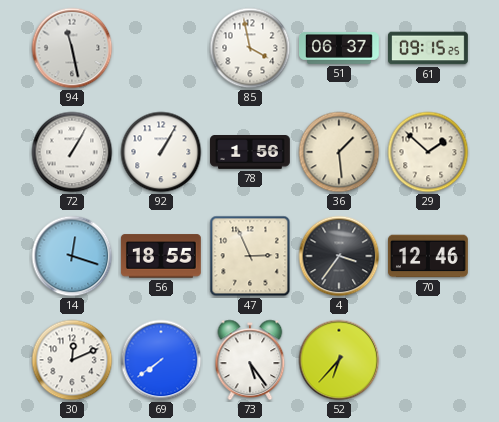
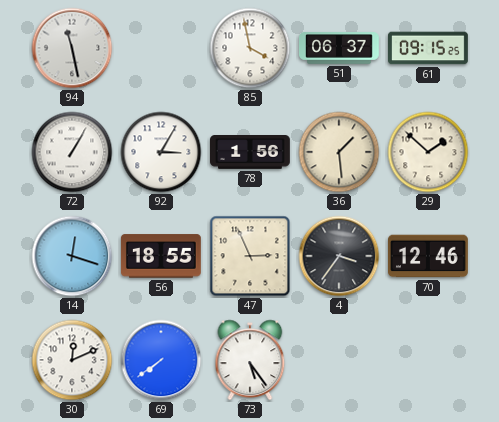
92: 1:05 -> 3:05 (161, 152)
52: 6:37 -> none (339, 360)
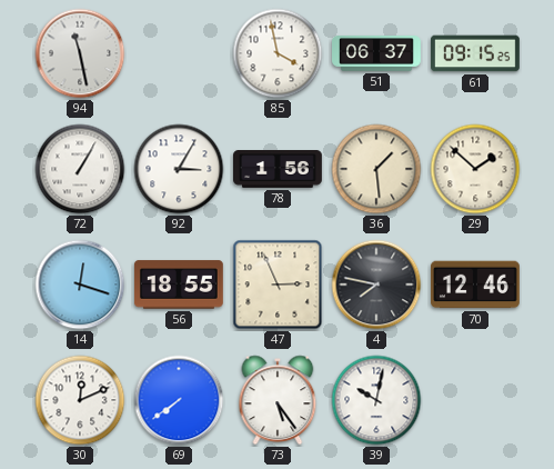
4: 3:36 -> 7:47 (376, 285)
39: none -> 10:02 (376, 400)
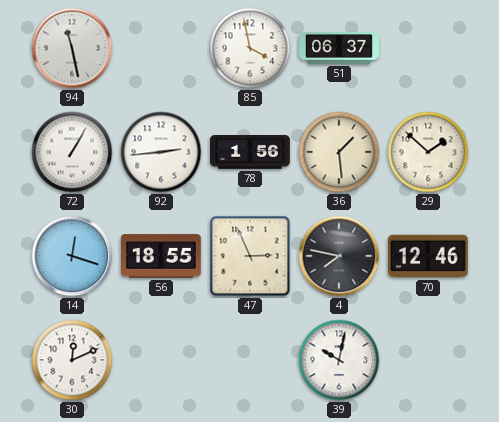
61: 09:15 -> none (476, 53)
92: 3:05 -> 2:44 (161, 152)
69: 7:39 -> none (179, 400)
73: 5:24 -> none (278, 400)
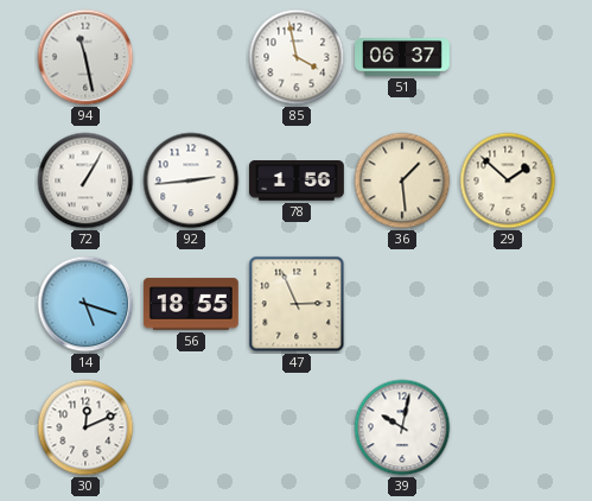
14: 12:18 -> 5:18 (85, 304)
4: 7:47 -> none (339, 256)
70: 12:46 -> none (429, 256)
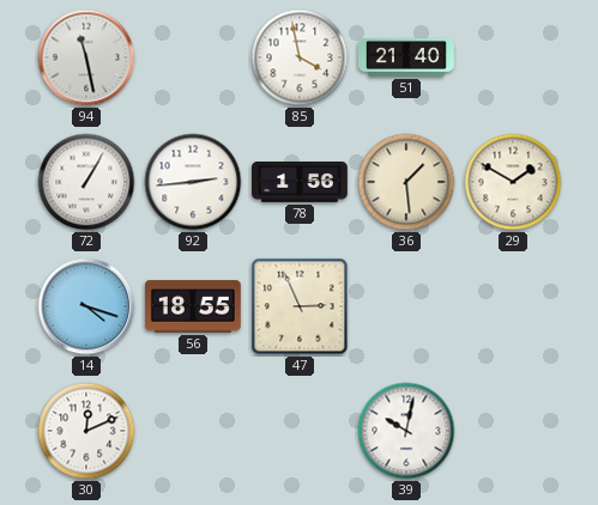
51: 06:37 -> 21:40 (407, 57)
29: 1:52 -> 1:50 (513, 182)
14: 5:18 -> 4:18 (86, 306)
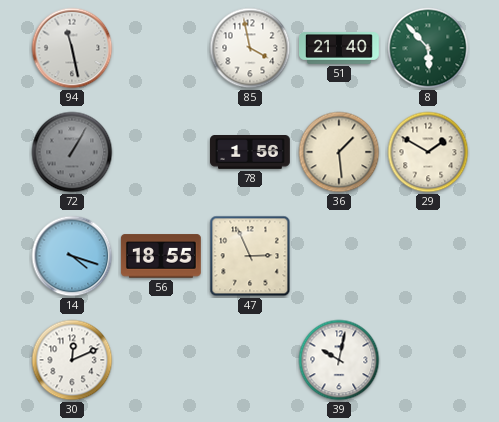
8: none -> 5:53 (428, 48)
72 dial: white -> grey (72, 152)
92: 2:44 -> none (193, 182)
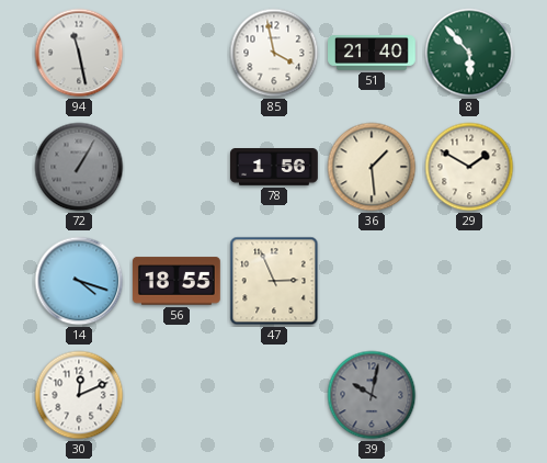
39 dial: white -> grey (372, 395)
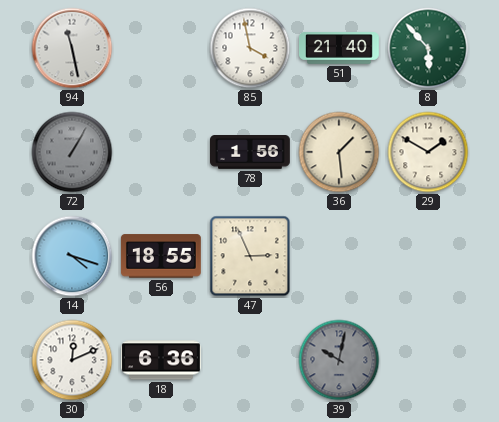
18: none -> 6:36 (162, 360)
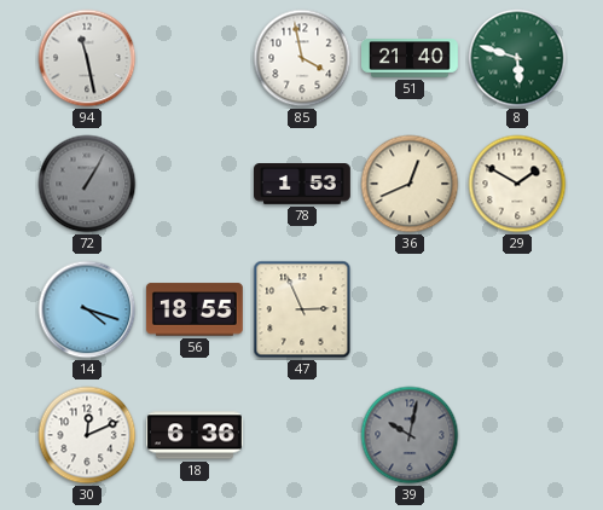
8: 5:53 -> 5:48 (517, 58)
78: 1:56 -> 1:53 (303, 185)
36: 1:29 -> 12:41 (410, 184)
